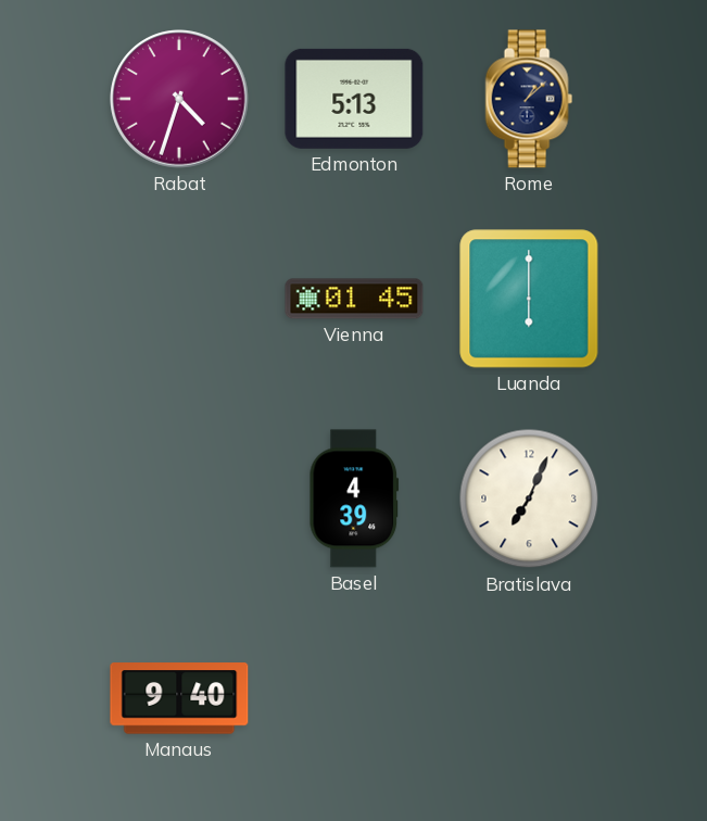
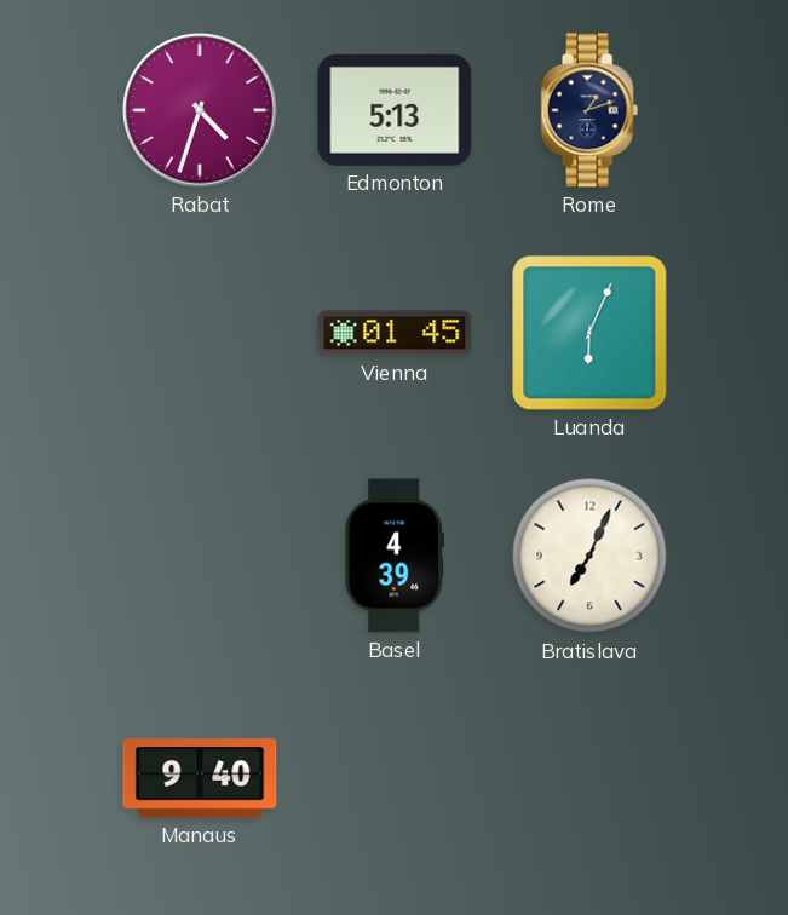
Rome: 1:08 -> 1:12 (589, 110)
Luanda: 6:00 -> 6:04 (589, 333)
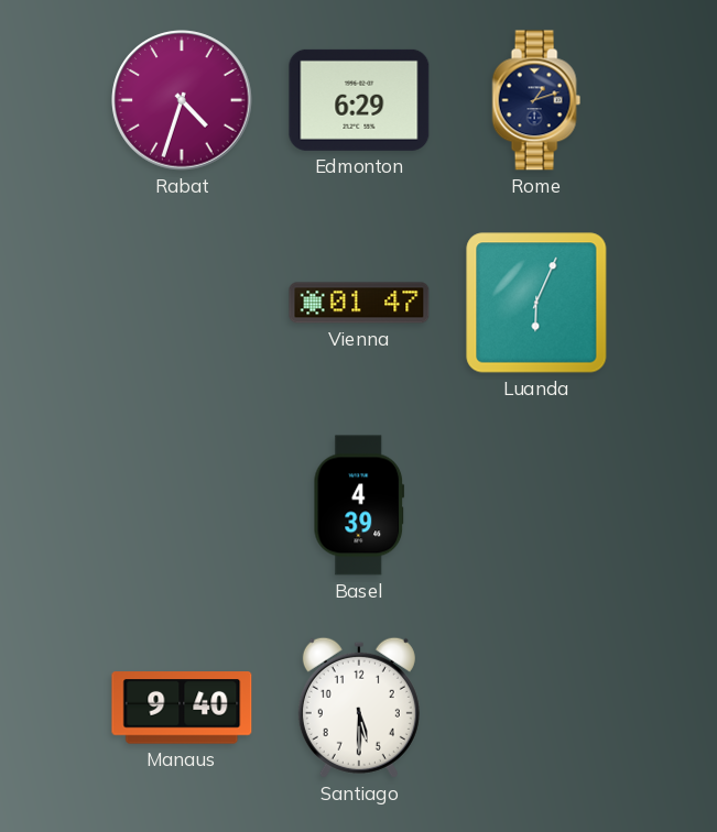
Edmonton: 5:13 -> 6:29 (359, 100)
Vienna: 01:45 -> 01:47 (359, 303)
Bratislava: 7:04 -> none (589, 556)
Santiago: none -> 5:30 (359, 708)
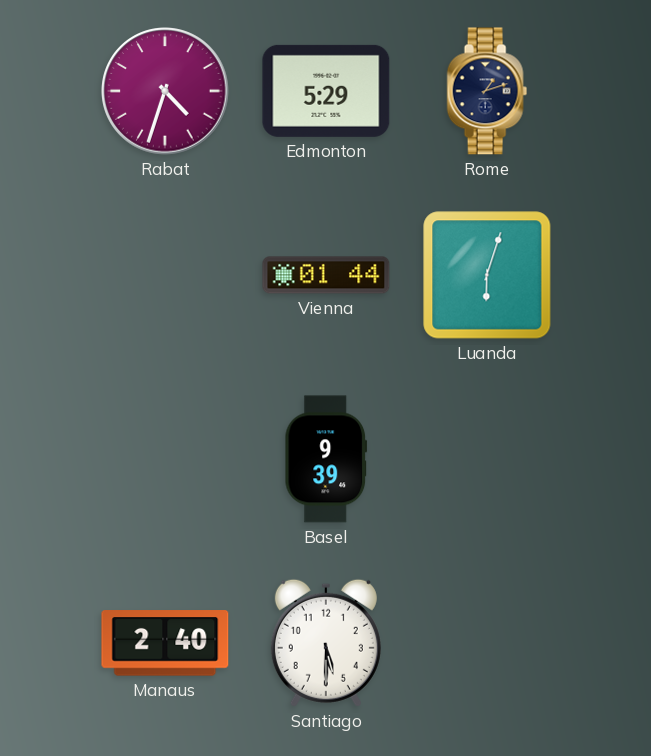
Edmonton: 6:29 -> 5:29 (326, 91)
Vienna: 01:47 -> 01:44 (326, 275)
Luanda: 6:04 -> 6:03 (487, 275)
Basel: 4:39 -> 9:39 (326, 459)
Manaus: 9:40 -> 2:40 (165, 643)
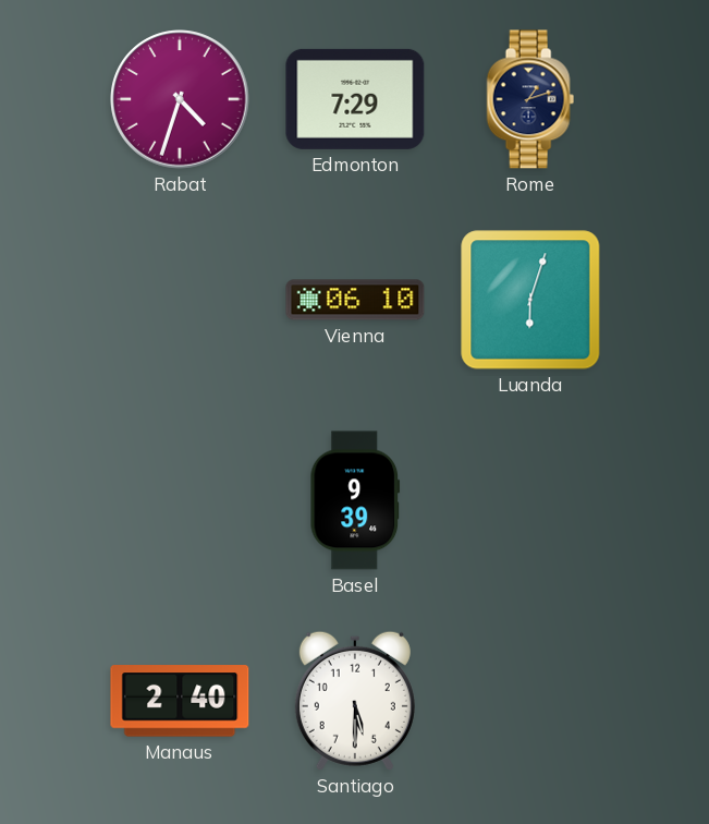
Edmonton: 5:29 -> 7:29 (355, 99)
Vienna: 01:44 -> 06:10 (355, 300)
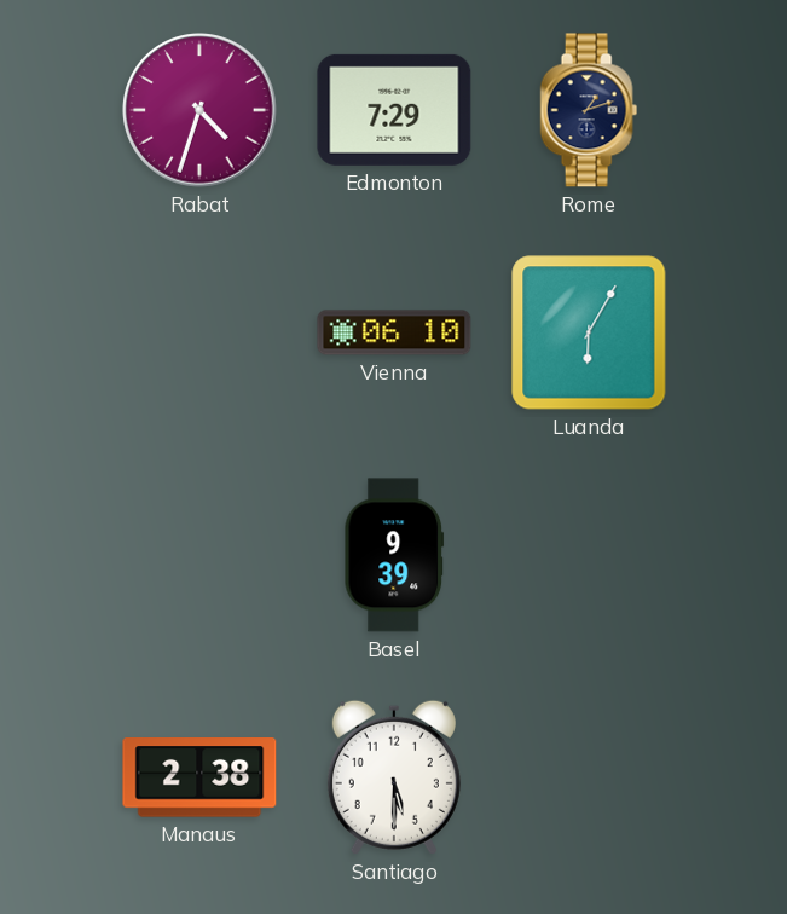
Luanda: 6:03 -> 6:05 (589, 332)
Manaus: 2:40 -> 2:38 (199, 777)
